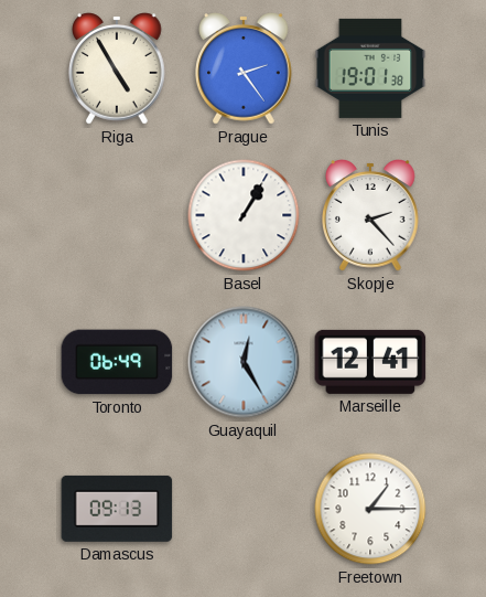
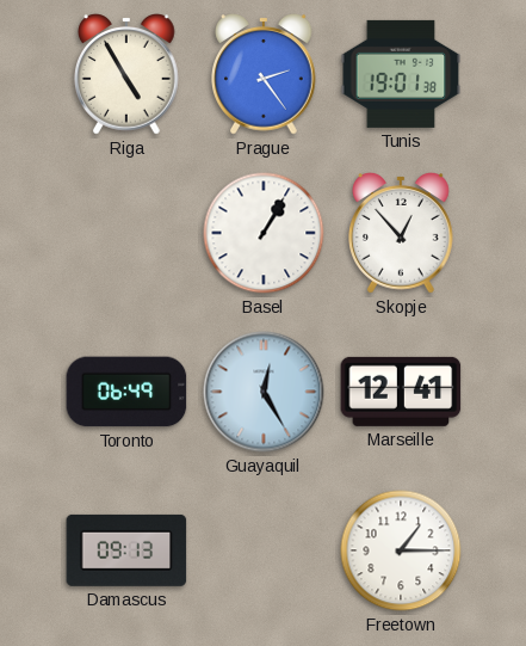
Skopje: 2:23 -> 12:53 (402, 233)
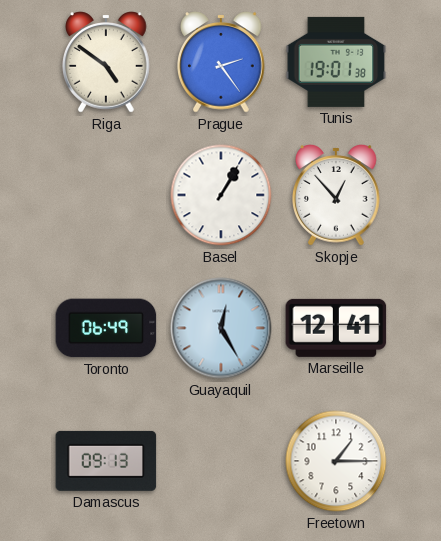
Riga: 4:55 -> 4:51 (107, 62)
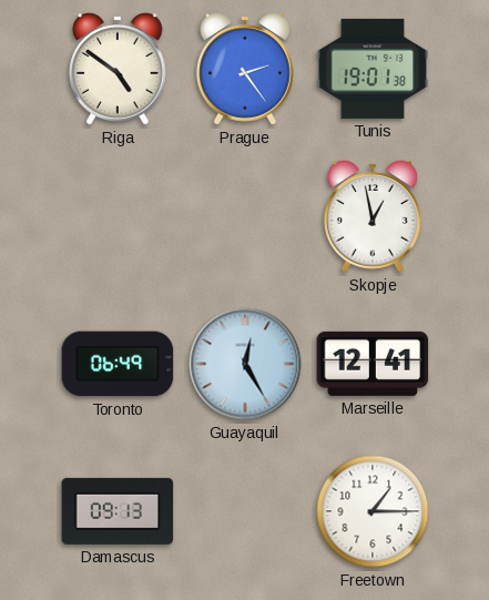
Basel: 1:05 -> none (221, 195)
Skopje: 12:53 -> 12:58 (374, 216)
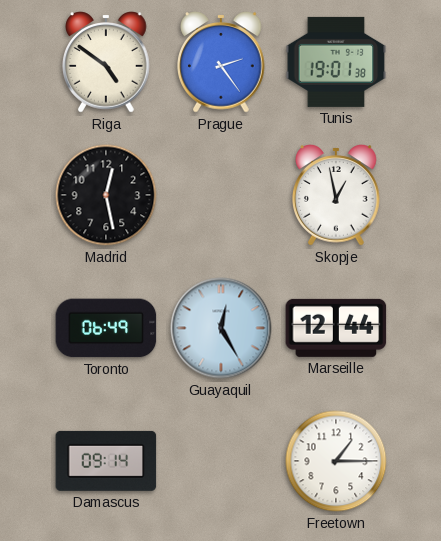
Madrid: none -> 12:28 (106, 195)
Marseille: 12:41 -> 12:44 (336, 328)
Damascus: 09:13 -> 09:14 (106, 461)
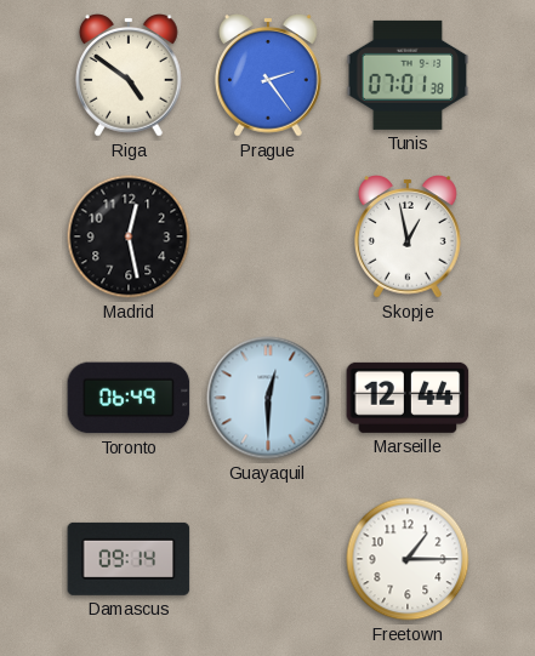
Tunis: 19:01 -> 07:01 (408, 75)
Guayaquil: 12:25 -> 12:30 (268, 398)
